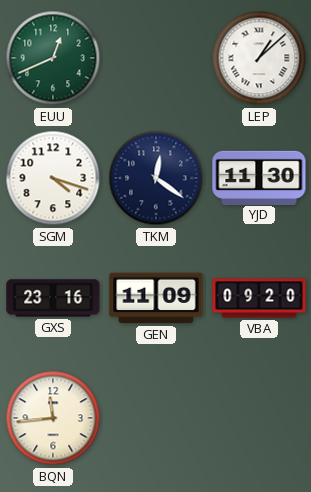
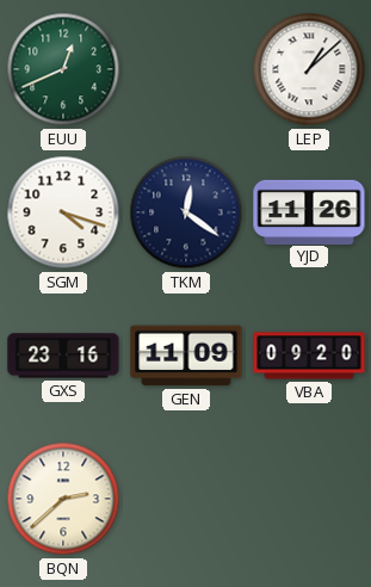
YJD: 11:30 -> 11:26 (309, 211)
BQN: 11:44 -> 2:38 (63, 499)
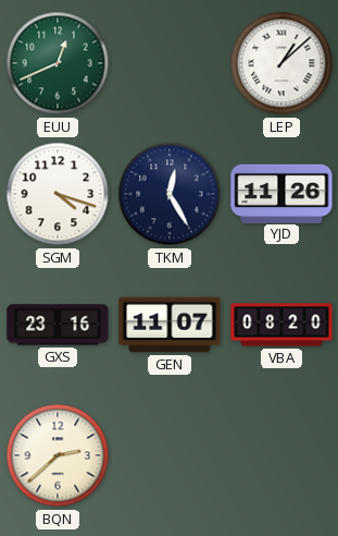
TKM: 12:21 -> 12:25 (170, 194)
GEN: 11:09 -> 11:07 (170, 325)
VBA: 09:20 -> 08:20 (281, 325)
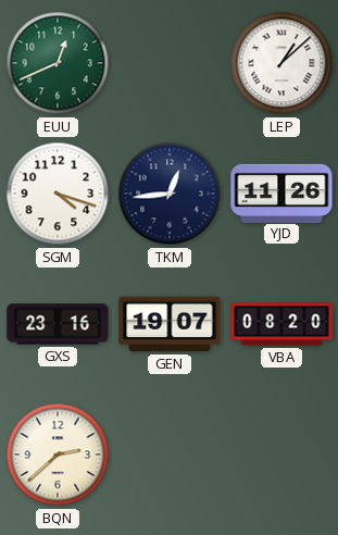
TKM: 12:25 -> 12:44 (170, 194)
GEN: 11:07 -> 19:07 (170, 324)
